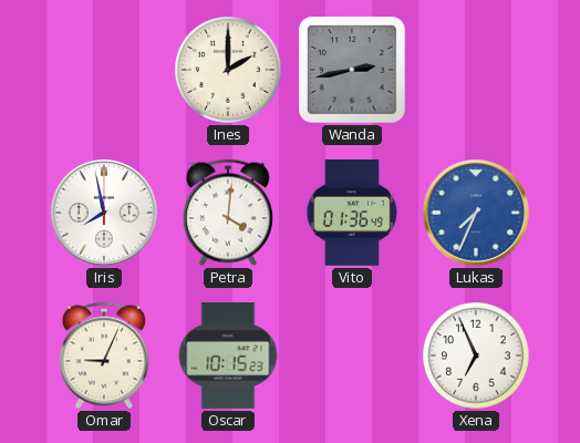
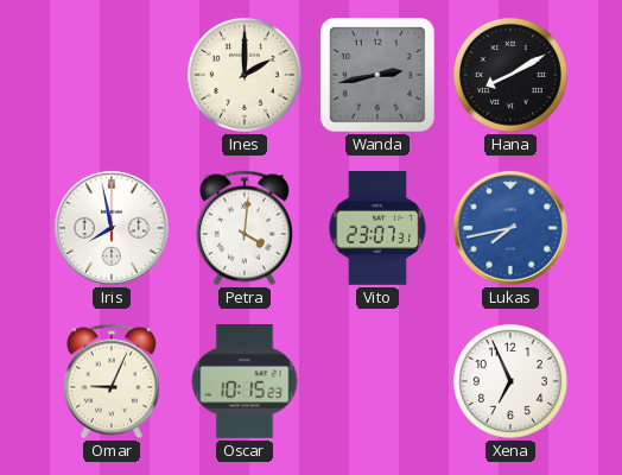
Hana: none -> 8:10 (510, 75)
Vito: 01:36 -> 23:07 (377, 229)
Lukas: 7:34 -> 7:43 (510, 228)
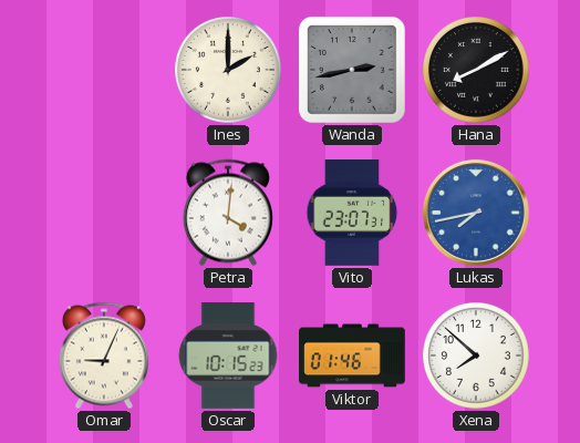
Iris: 7:58 -> none (112, 228)
Viktor: none -> 01:46 (352, 356)
Xena: 6:56 -> 7:52 (476, 356)
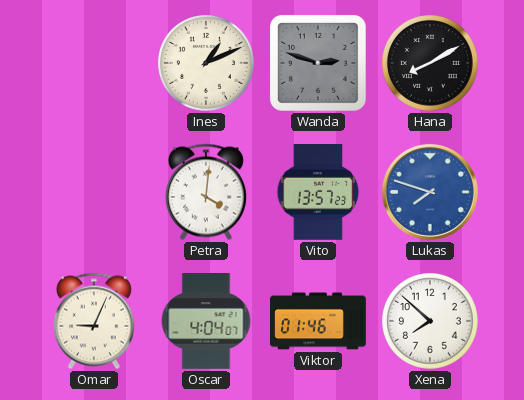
Ines: 2:00 -> 1:11 (206, 63)
Wanda: 2:43 -> 2:48 (318, 63)
Vito: 23:07 -> 13:57 (318, 193)
Lukas: 7:43 -> 7:48 (430, 192)
Oscar: 10:15 -> 4:04 (206, 322)
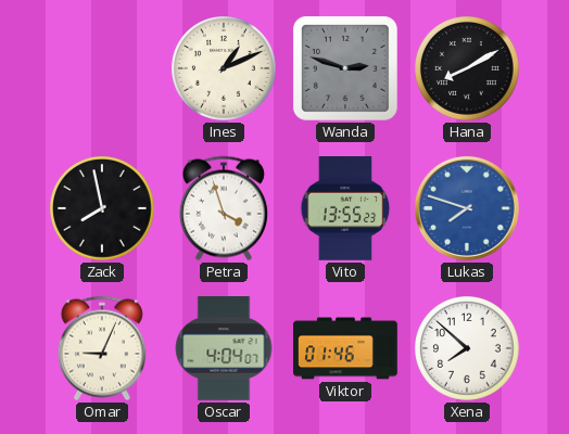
Zack: none -> 7:58 (102, 208)
Petra: 4:01 -> 3:57 (224, 208)
Vito: 13:57 -> 13:55 (345, 209)
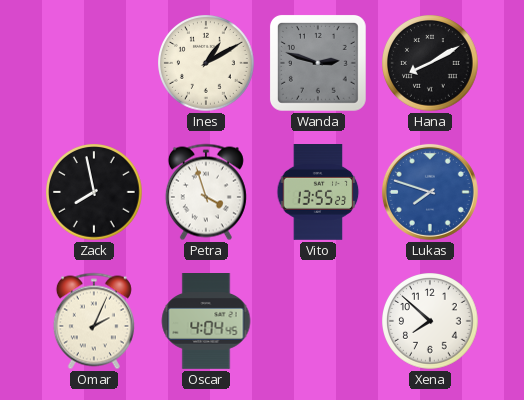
Ines: 1:11 -> 1:10 (206, 63)
Omar: 9:04 -> 2:04 (94, 321)
Oscar: 4:04:07 -> 4:04:45 (206, 322)
Viktor: 01:46 -> none (345, 348)
